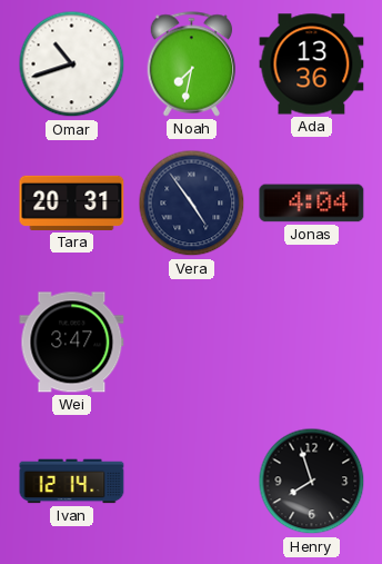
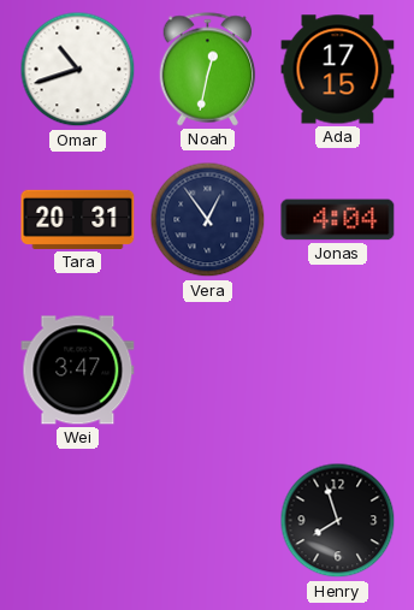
Noah: 7:32 -> 12:32 (208, 70)
Ada: 13:36 -> 17:15 (338, 70)
Vera: 4:54 -> 12:54 (208, 220)
Ivan: 12:14 -> none (72, 482)
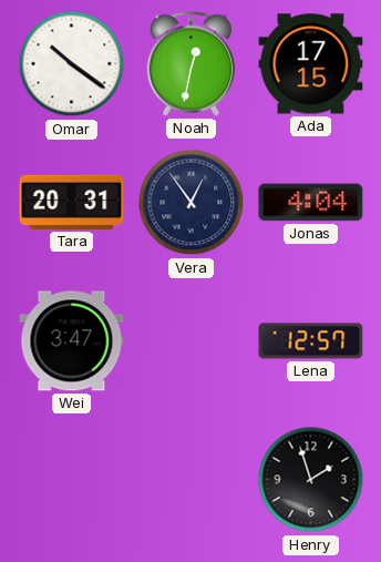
Omar: 10:42 -> 10:21 (72, 64)
Lena: none -> 12:57 (311, 341)
Henry: 7:57 -> 1:57 (311, 480)
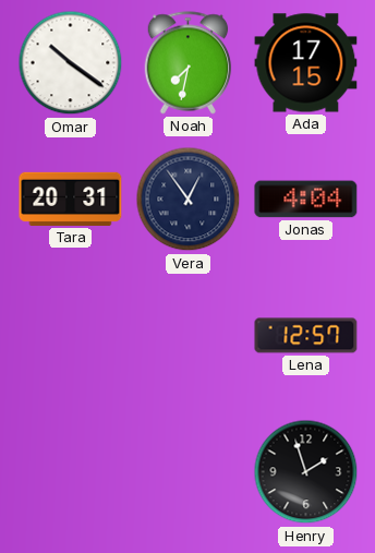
Noah: 12:32 -> 7:32 (189, 63)
Wei: 3:47 -> none (72, 341)
